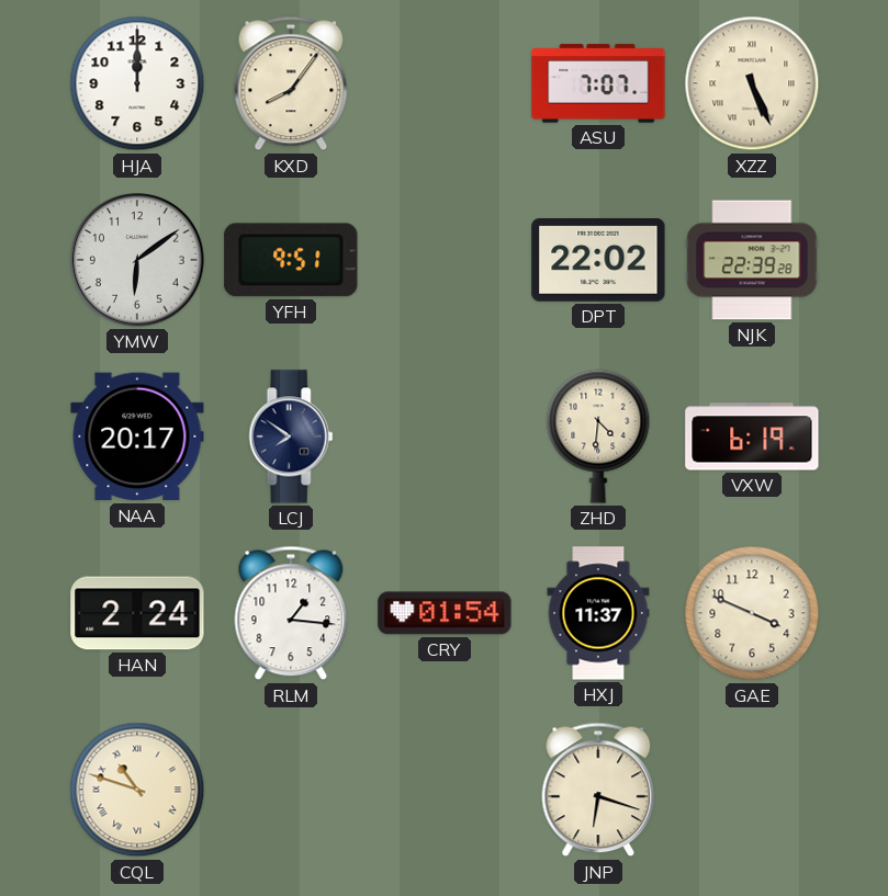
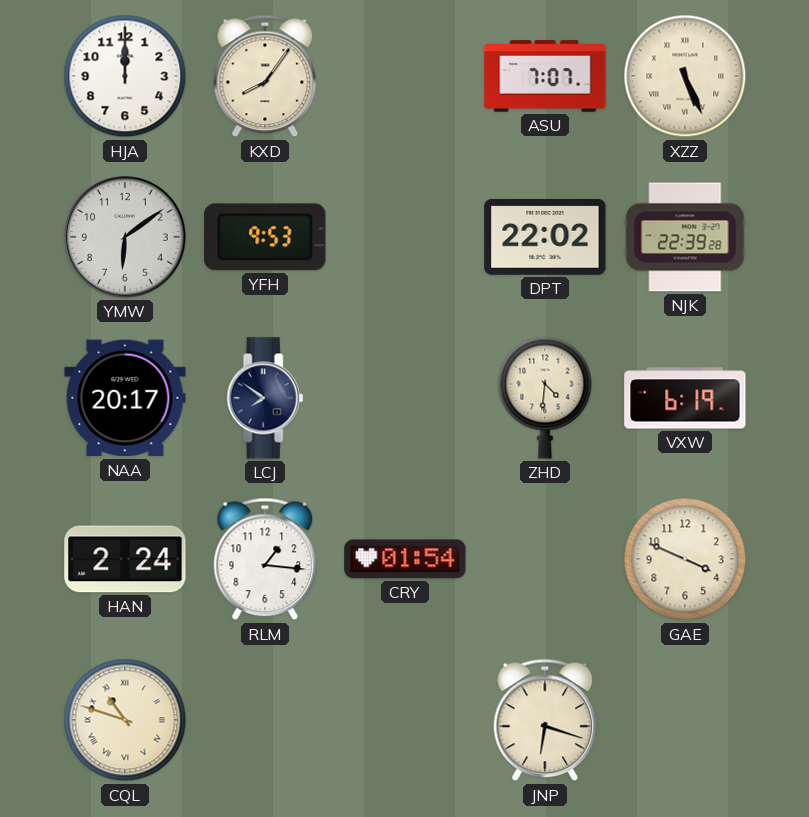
YFH: 9:51 -> 9:53 (265, 237)
HXJ: 11:37 -> none (598, 613)
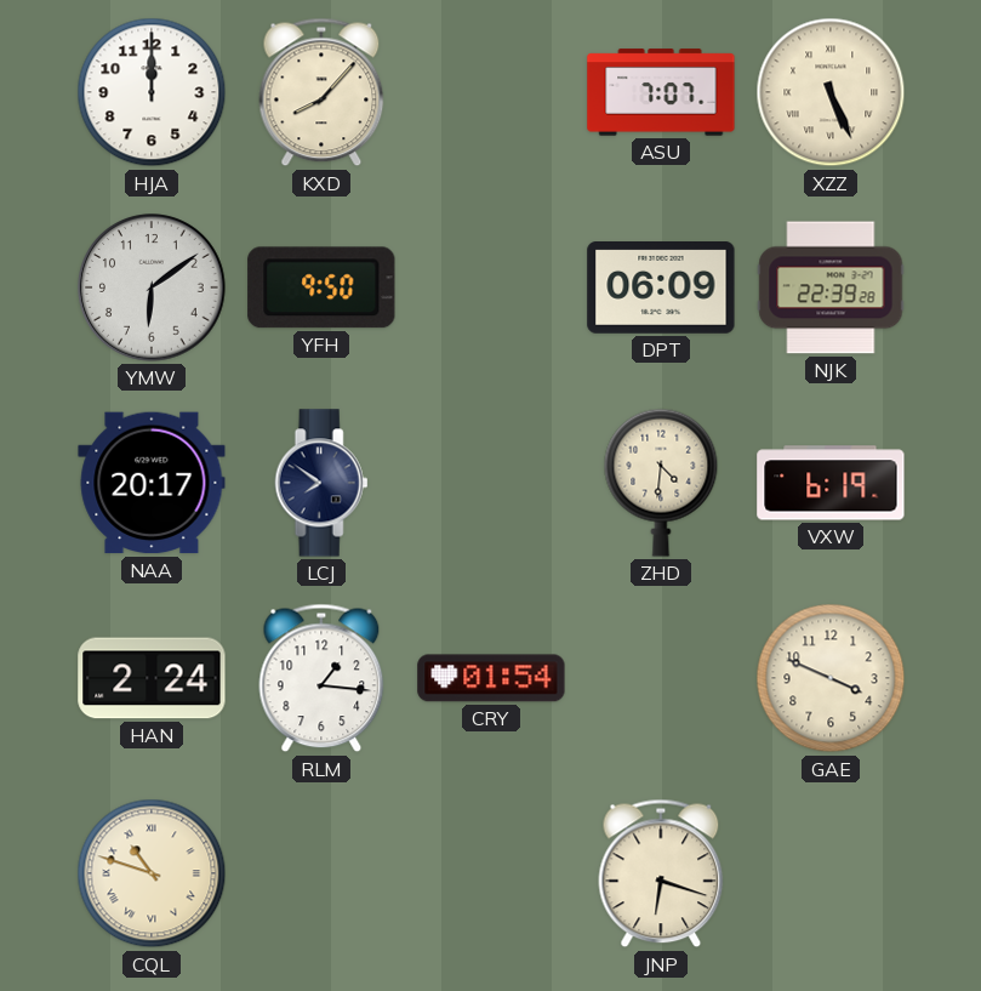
KXD: 8:06 -> 8:07 (321, 92)
YFH: 9:53 -> 9:50 (321, 287)
DPT: 22:02 -> 06:09 (661, 289)
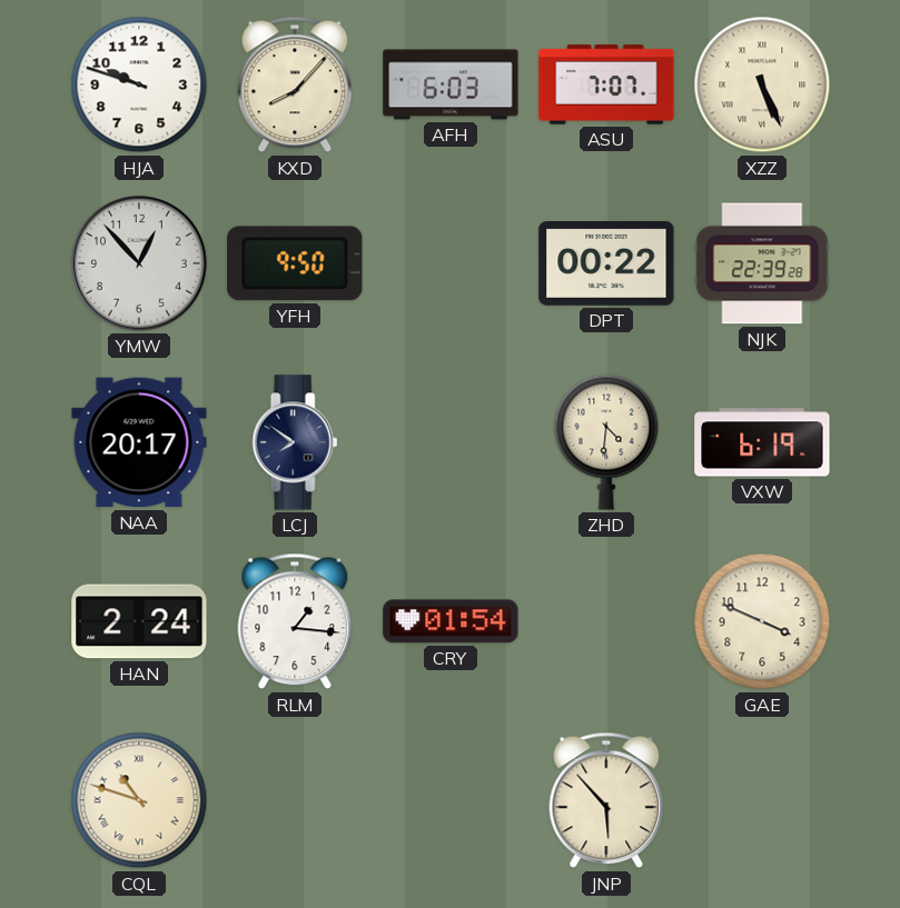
HJA: 12:00 -> 9:48 (139, 84)
AFH: none -> 6:03 (451, 84)
YMW: 6:09 -> 12:53 (139, 263)
DPT: 06:09 -> 00:22 (606, 265)
JNP: 6:18 -> 5:53 (606, 800)
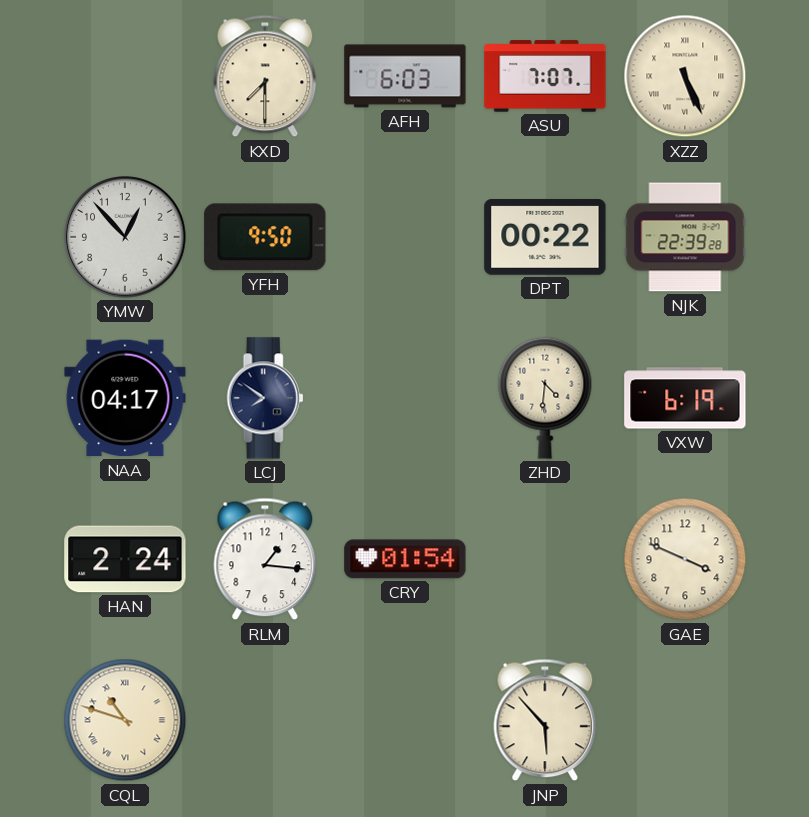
HJA: 9:48 -> none (139, 84)
KXD: 8:07 -> 7:30 (265, 76)
NAA: 20:17 -> 04:17 (125, 398)
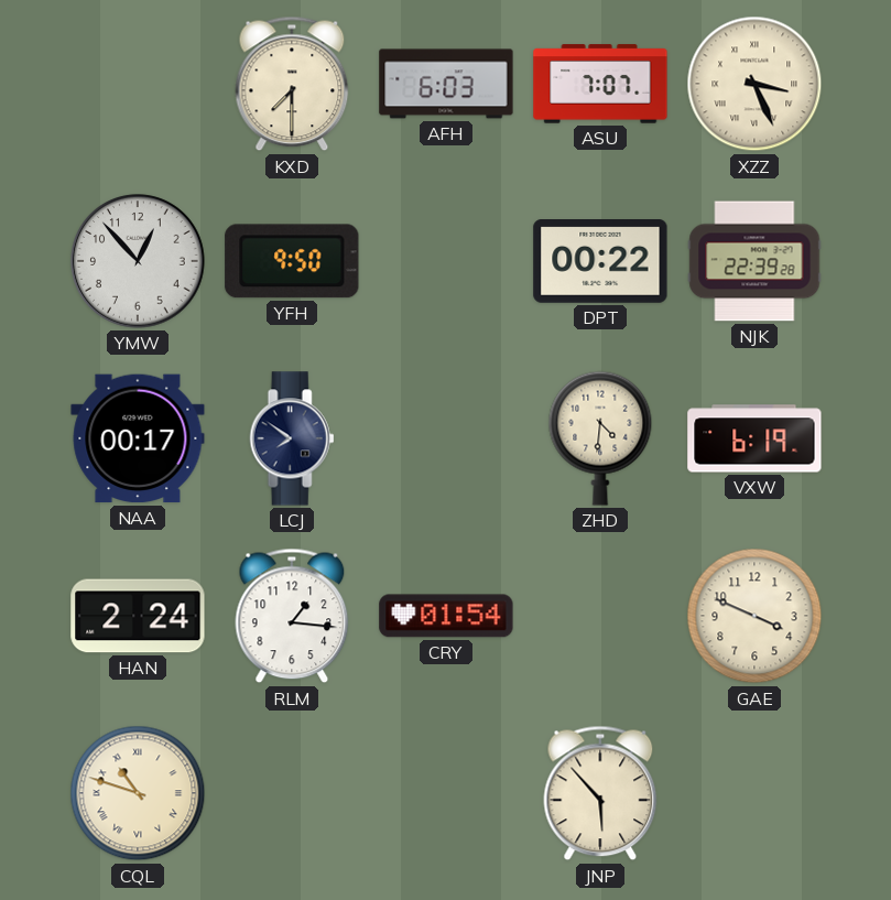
XZZ: 5:26 -> 3:26 (754, 84)
NAA: 04:17 -> 00:17 (138, 438)
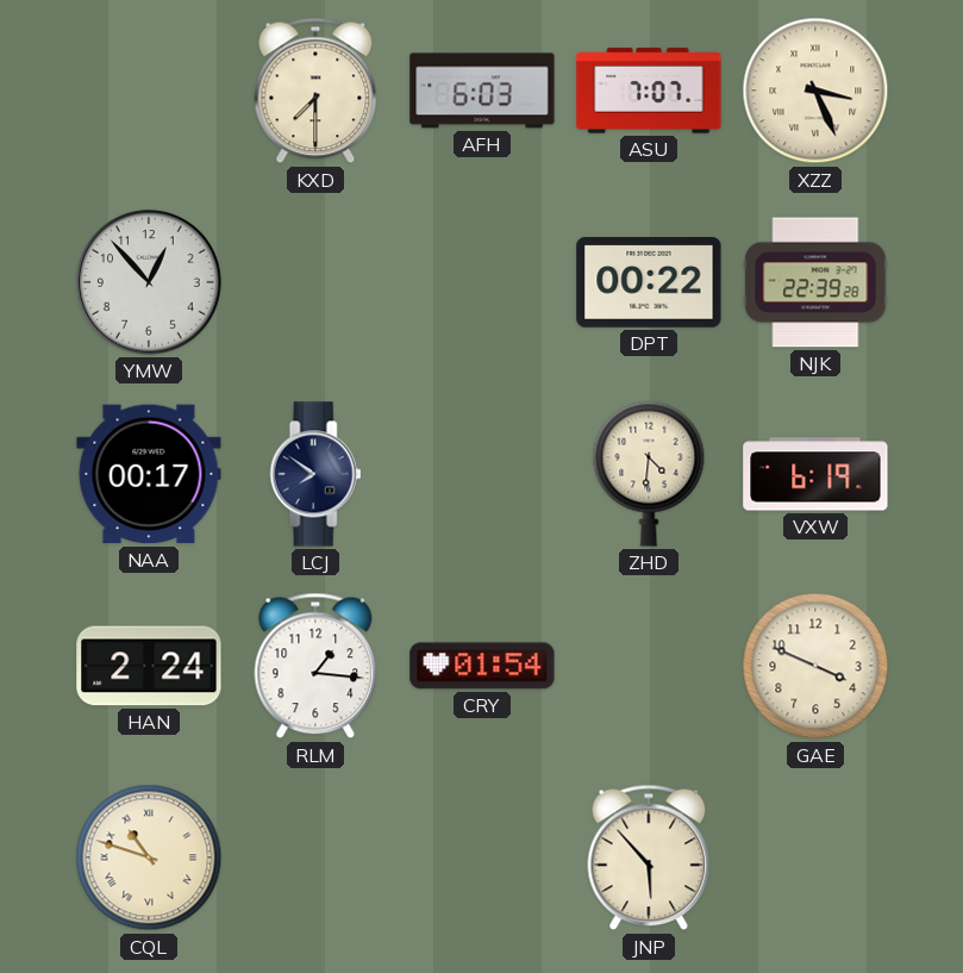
YFH: 9:50 -> none (292, 261)
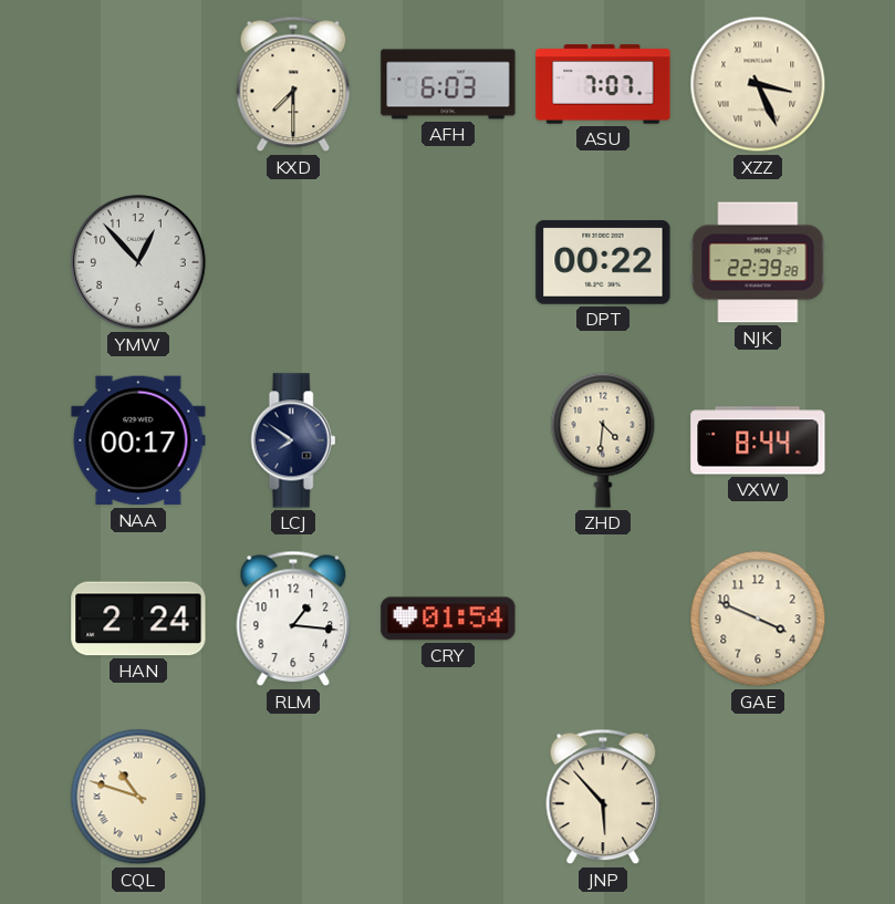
VXW: 6:19 -> 8:44 (758, 440)
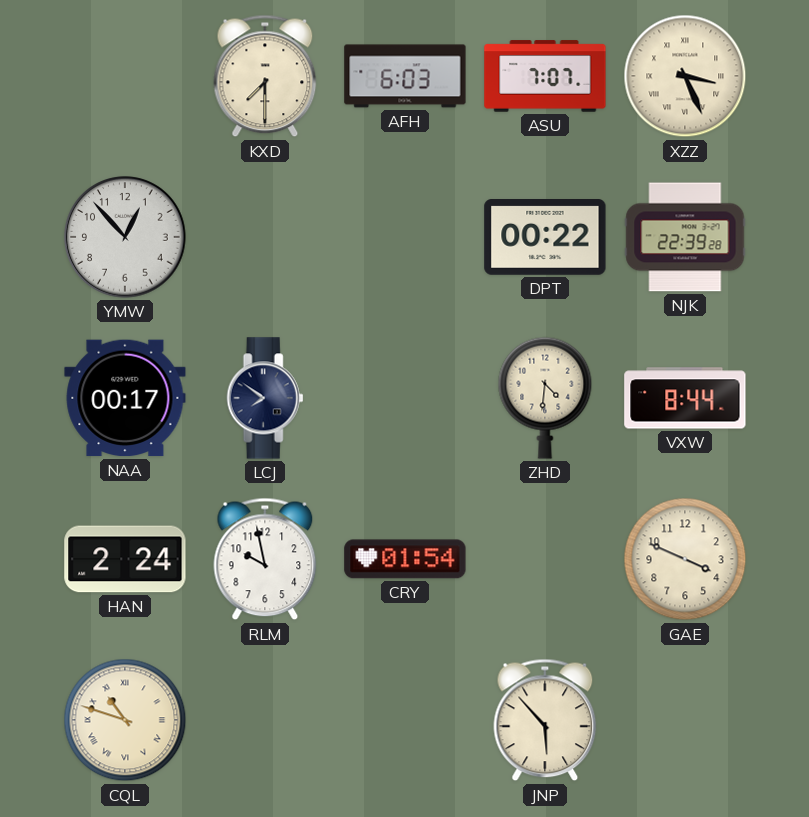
RLM: 1:16 -> 9:58 (265, 559)
